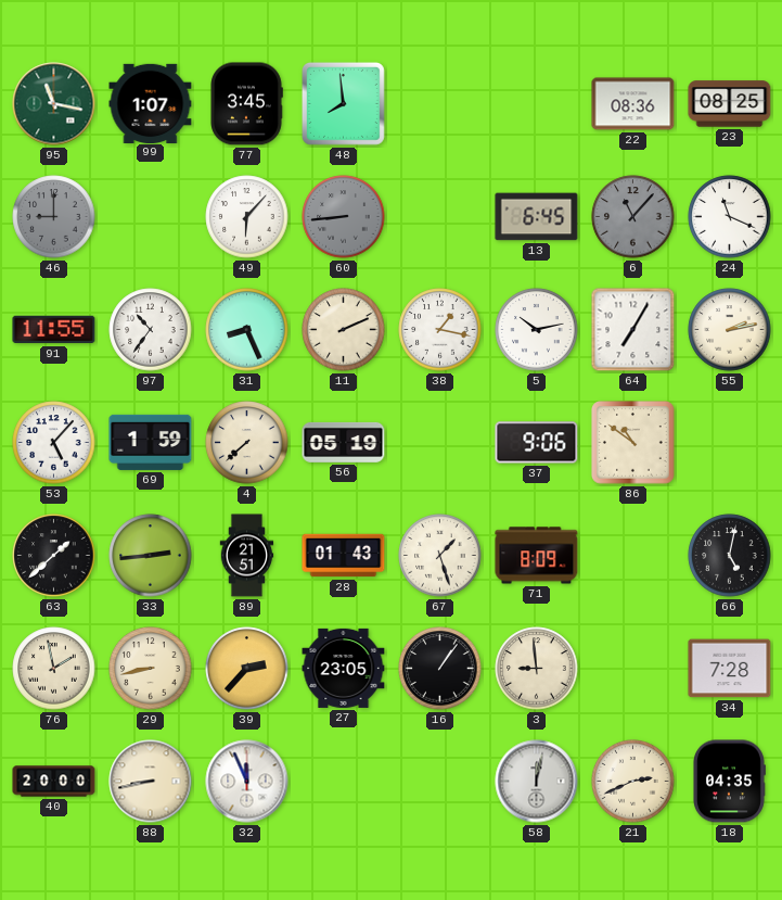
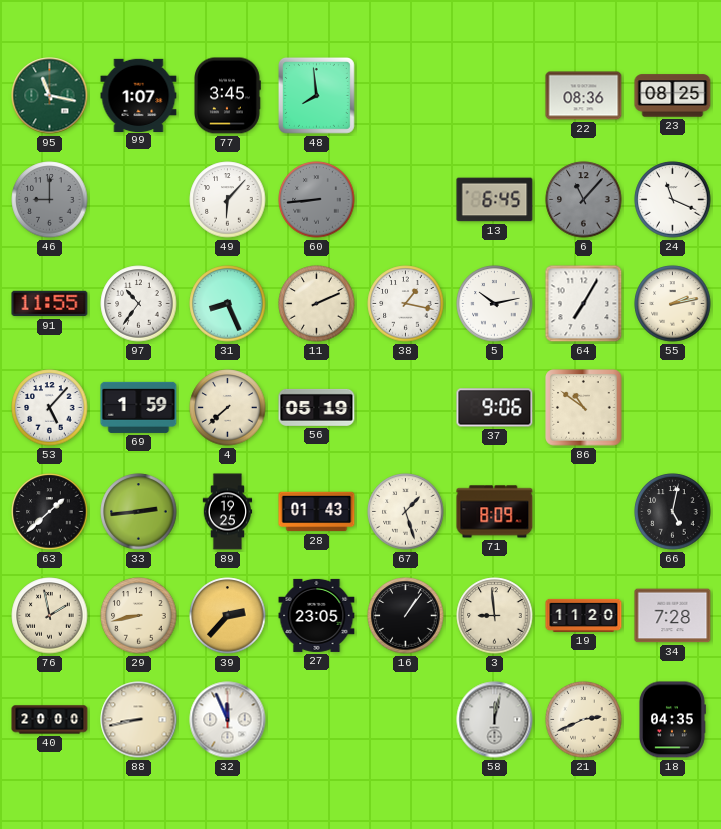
89: 21:51 -> 19:25 (228, 512)
19: none -> 11:20 (584, 615)
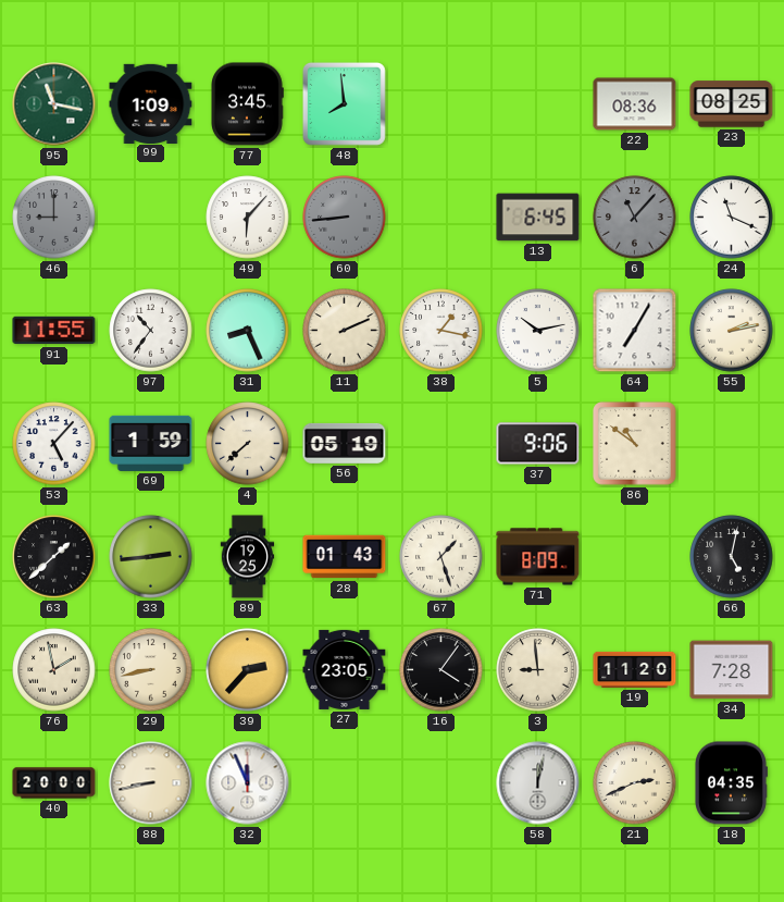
99: 1:07 -> 1:09 (151, 103)
16: 1:06 -> 4:06 (441, 670)
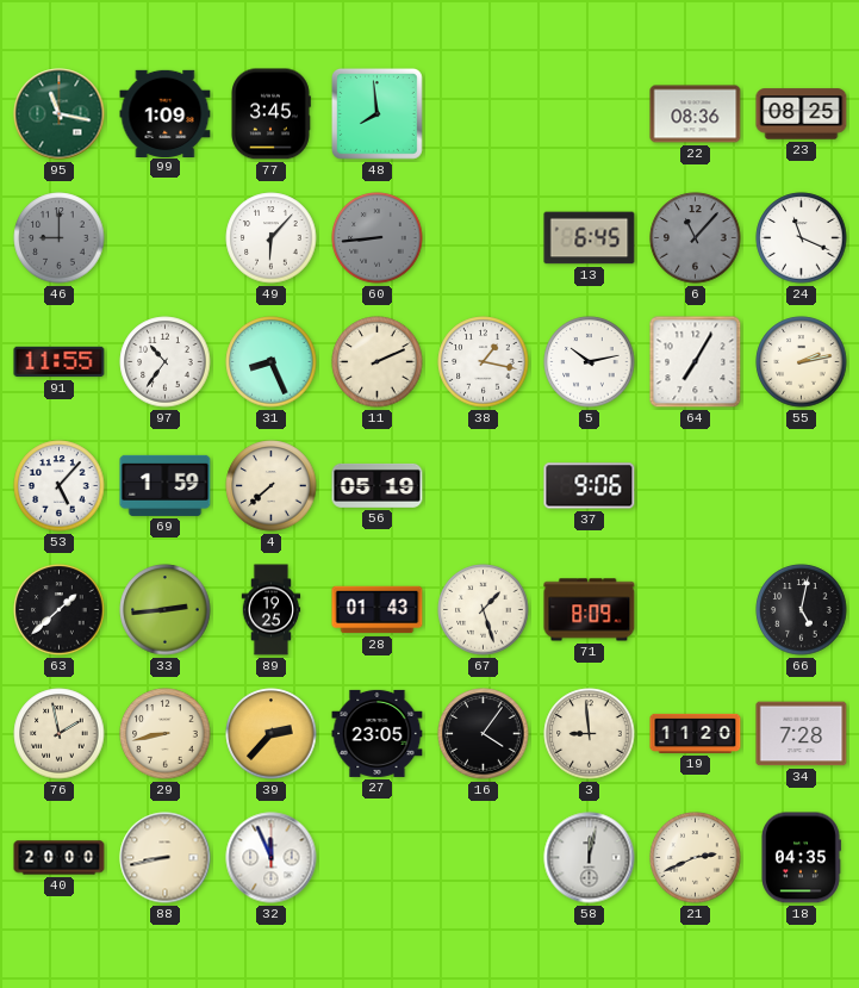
86: 10:51 -> none (635, 444)
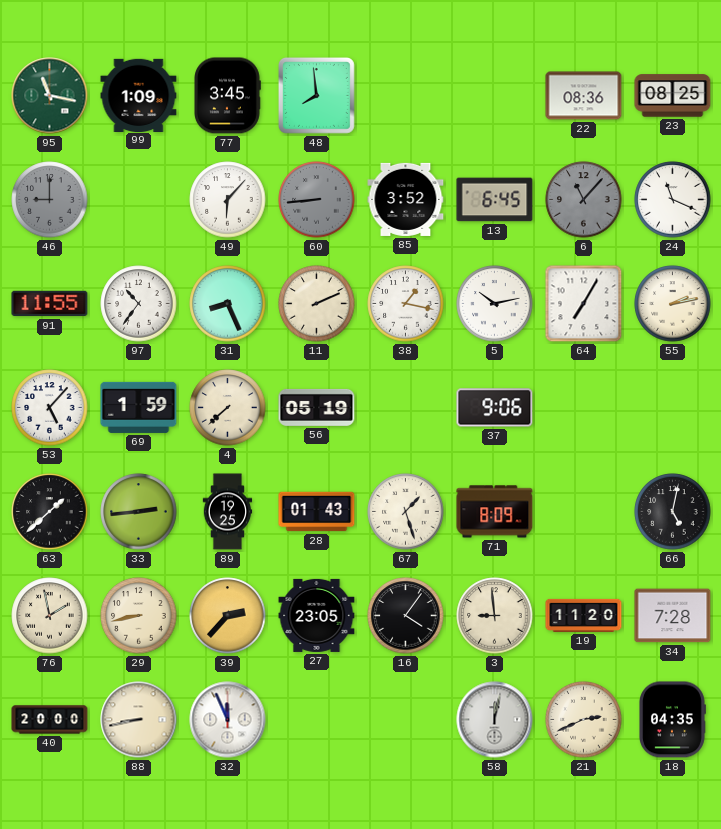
85: none -> 3:52 (406, 199)
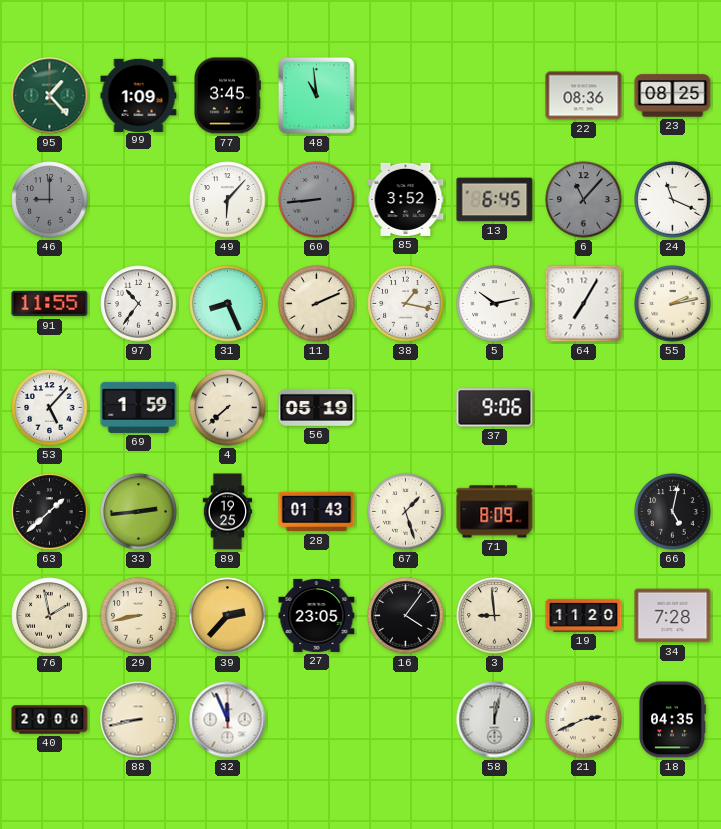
95: 11:17 -> 1:23 (50, 96)
48: 7:59 -> 10:59 (317, 96)
